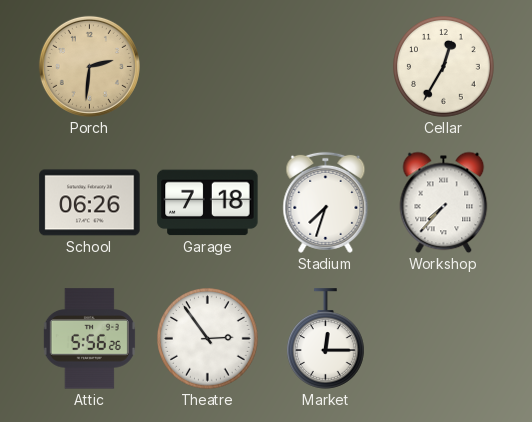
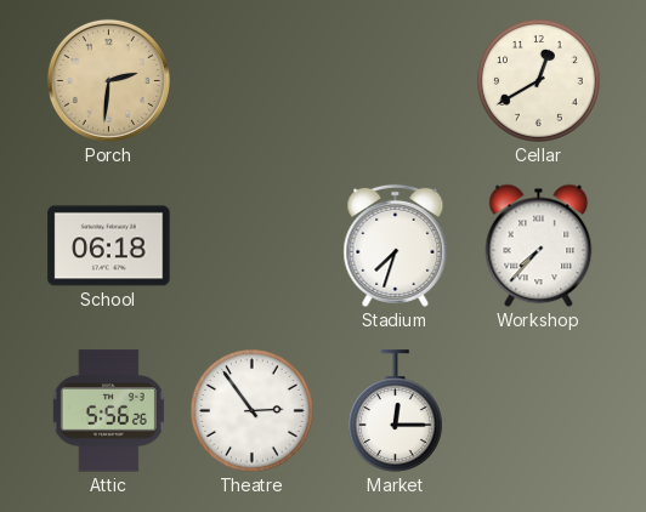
Cellar: 12:35 -> 12:40 (539, 81)
School: 06:26 -> 06:18 (109, 246)
Garage: 7:18 -> none (208, 203)
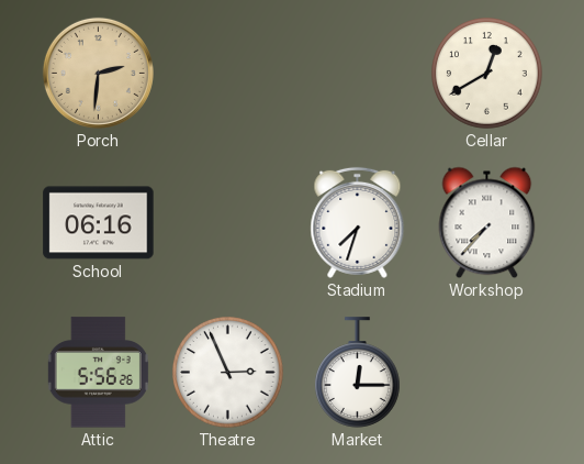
School: 06:18 -> 06:16 (99, 223)
Theatre: 2:54 -> 2:56 (228, 373)
